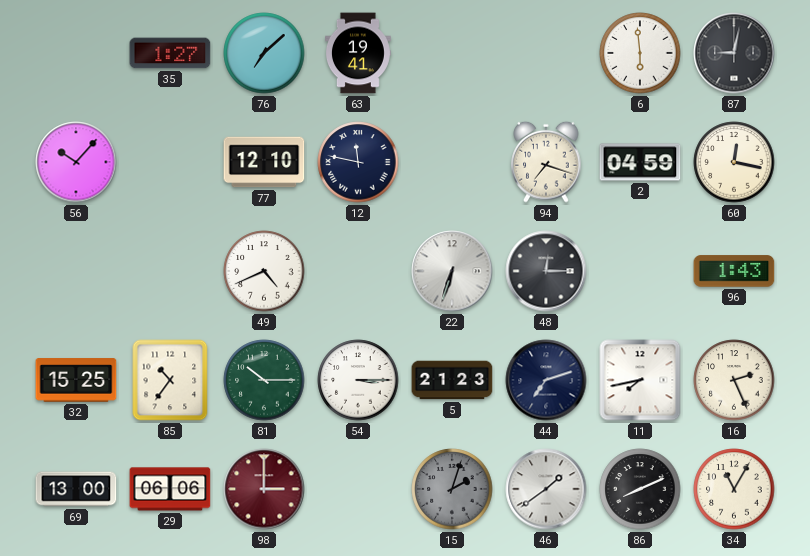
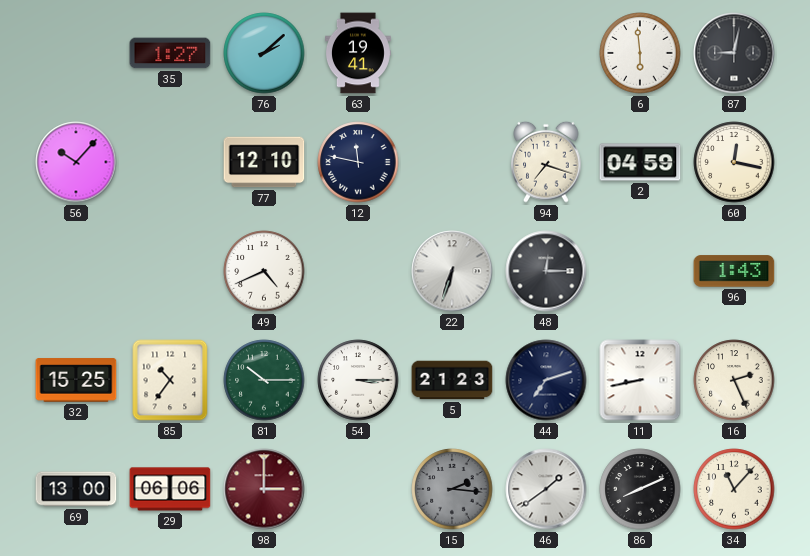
76: 7:08 -> 2:08 (264, 53)
11: 7:43 -> 8:43 (640, 380)
15: 2:03 -> 2:16 (452, 489)
34: 11:05 -> 11:07 (734, 489)
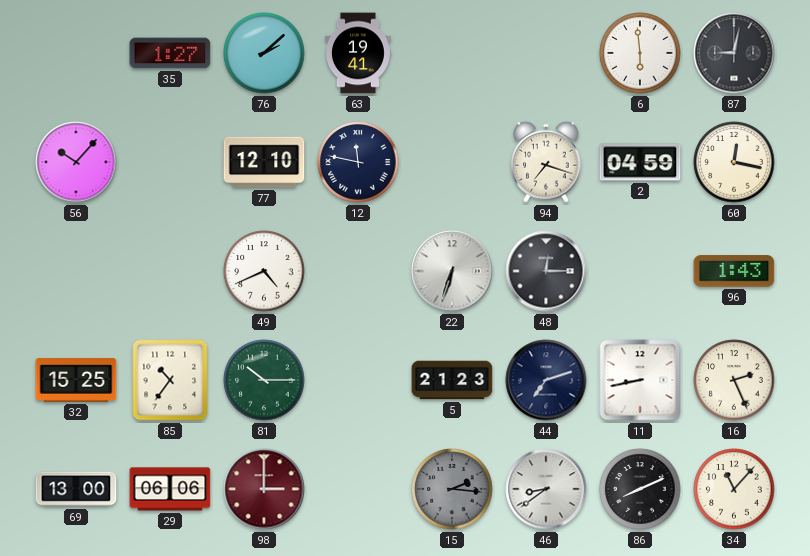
54: 3:15 -> none (358, 380)
46: 1:39 -> 8:39 (546, 489)
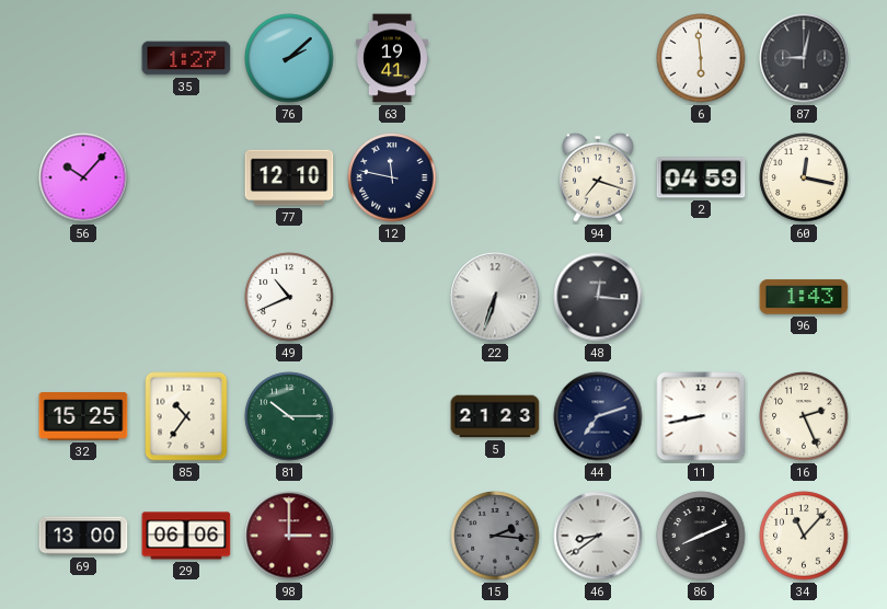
49: 4:41 -> 10:41 (289, 297)
48: 12:15 -> 12:16 (598, 297)
